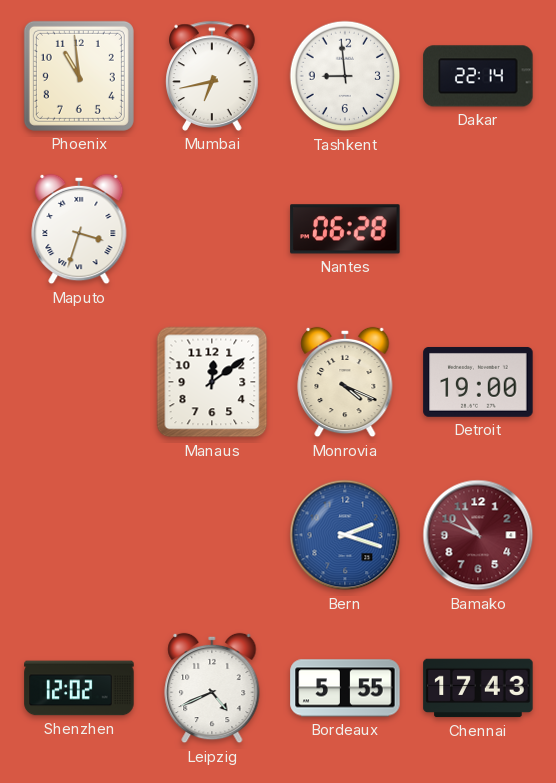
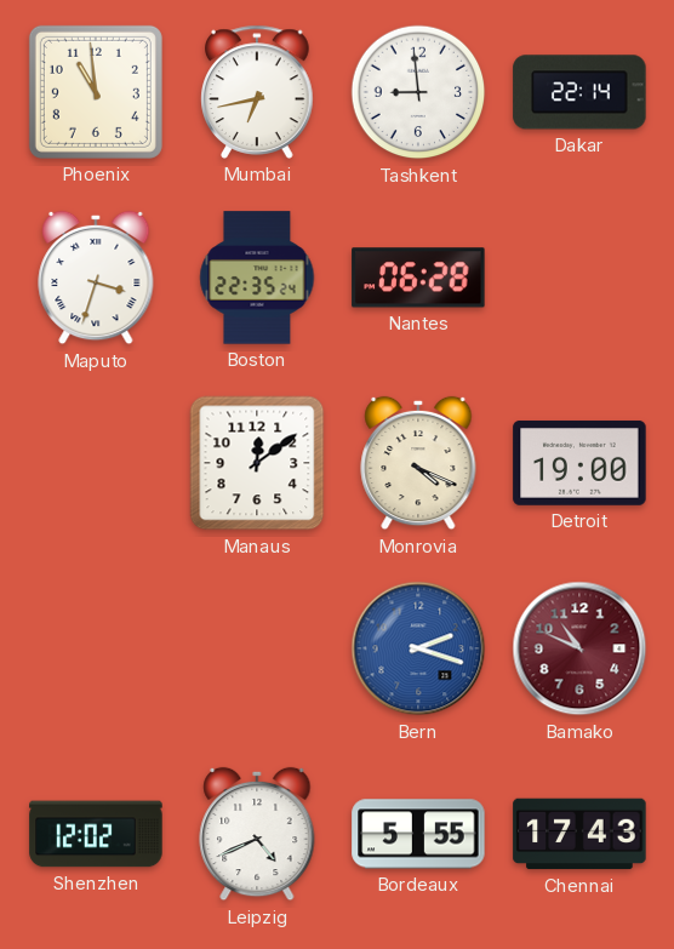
Boston: none -> 22:35 (257, 278)
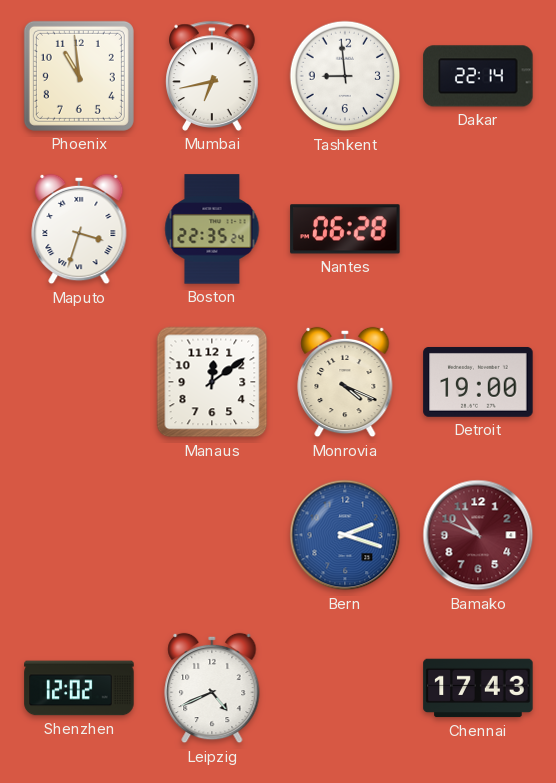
Bordeaux: 5:55 -> none (418, 834)
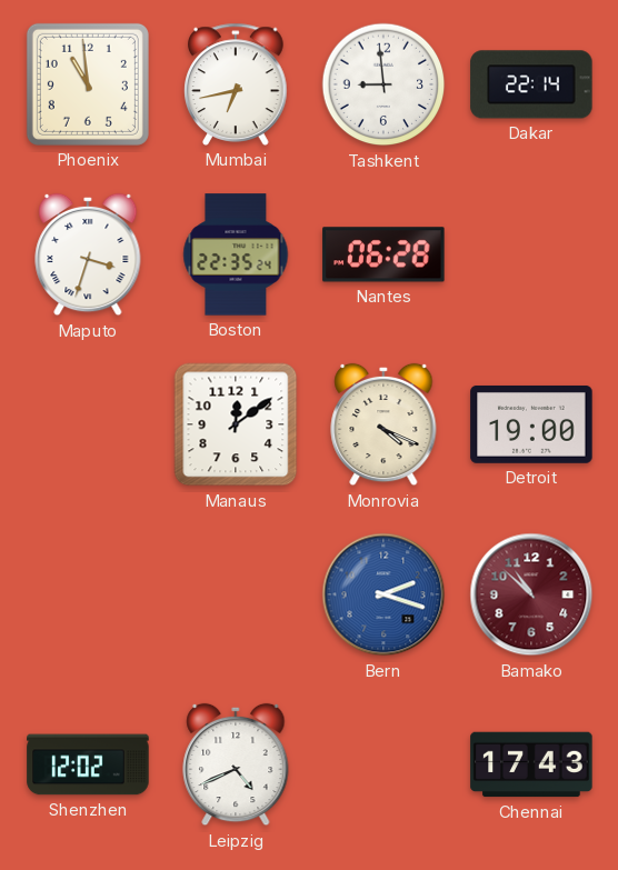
Bamako: 10:49 -> 10:52 (531, 594)
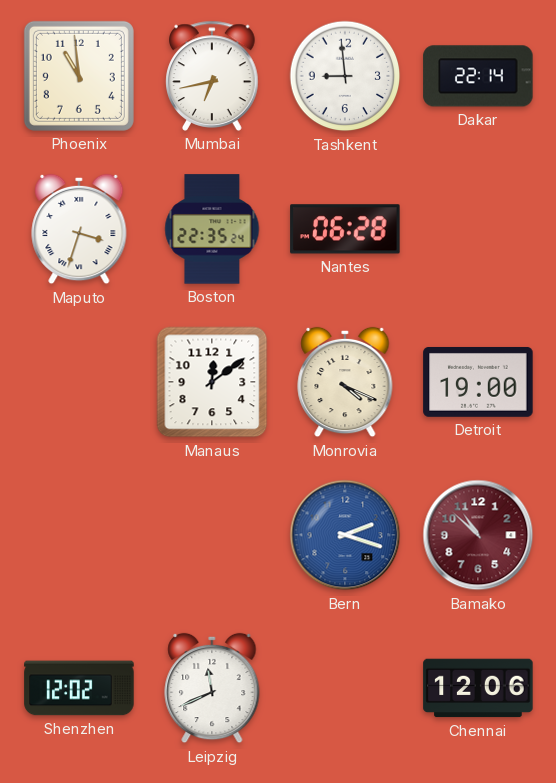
Leipzig: 4:41 -> 11:41 (212, 688)
Chennai: 17:43 -> 12:06 (478, 688)
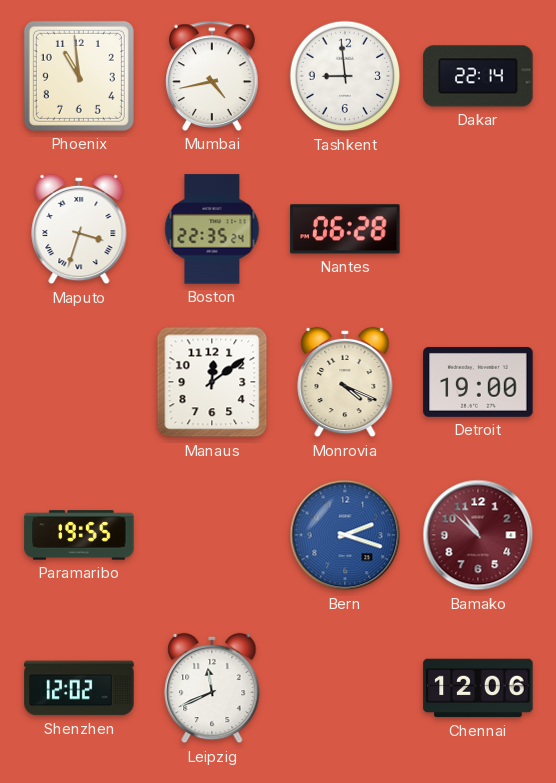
Mumbai: 6:43 -> 4:43 (212, 76)
Paramaribo: none -> 19:55 (79, 535)
